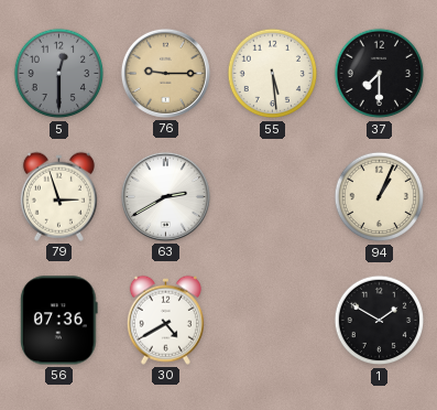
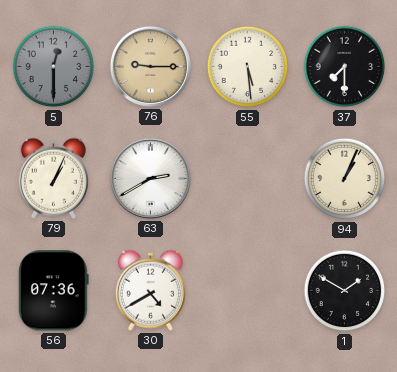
79: 2:57 -> 1:04 (53, 178)
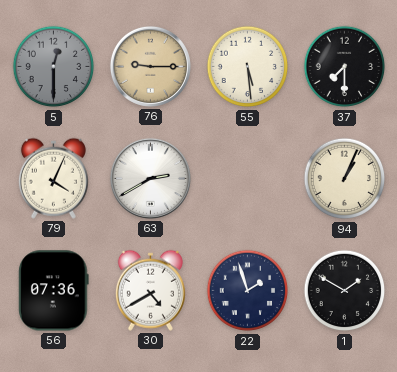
79: 1:04 -> 4:04 (53, 178)
22: none -> 1:57 (248, 291)
